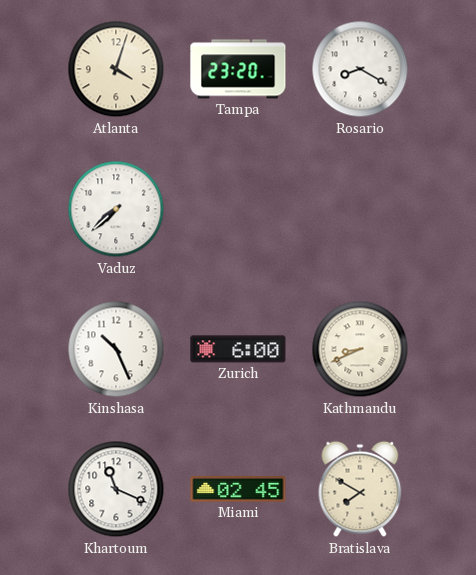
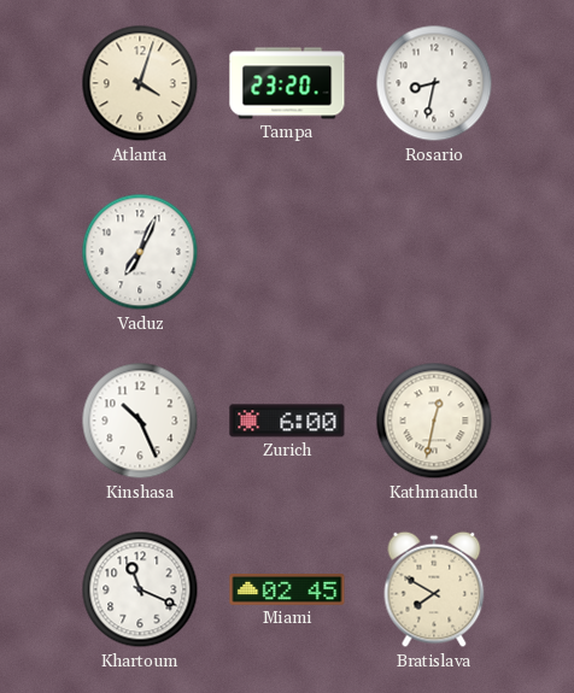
Rosario: 8:20 -> 8:32 (434, 83)
Vaduz: 7:38 -> 7:04 (140, 252)
Kathmandu: 8:41 -> 12:32 (434, 421)
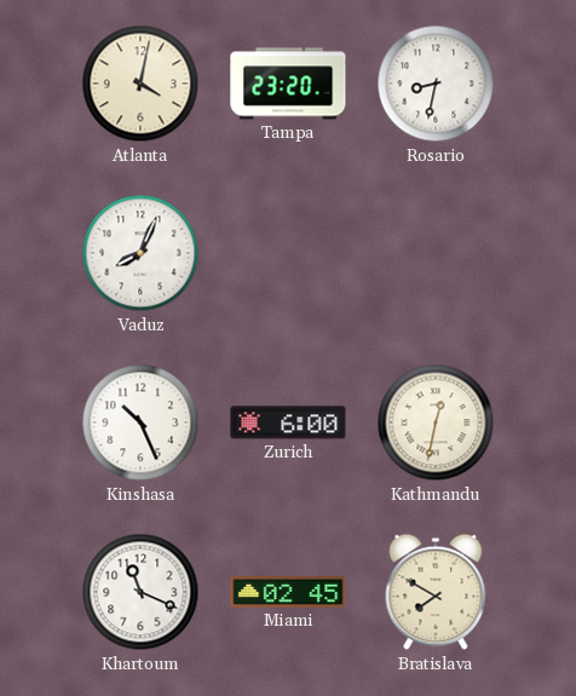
Atlanta: 4:03 -> 4:02 (140, 84)
Vaduz: 7:04 -> 8:04 (140, 253)
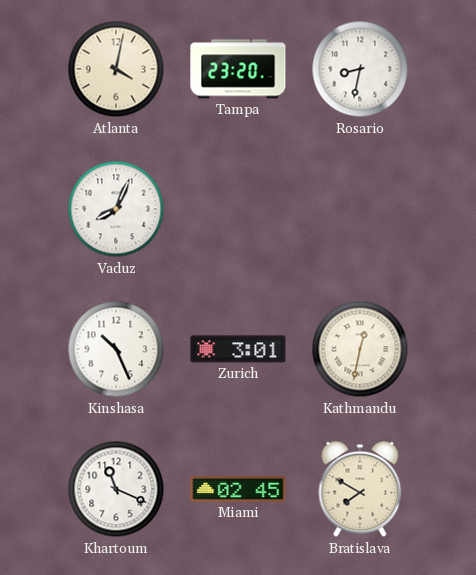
Zurich: 6:00 -> 3:01 (238, 349)
